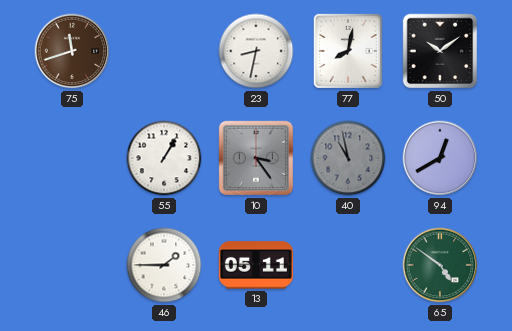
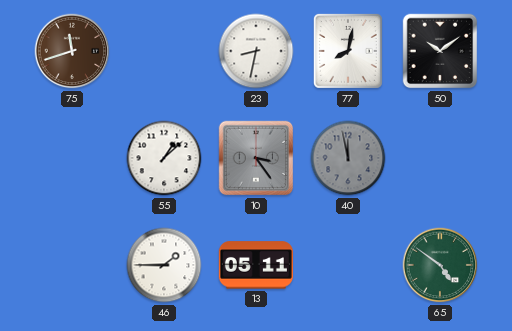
55: 1:05 -> 1:08 (164, 158)
40: 10:58 -> 11:58 (348, 158)
94: 12:40 -> none (440, 158)
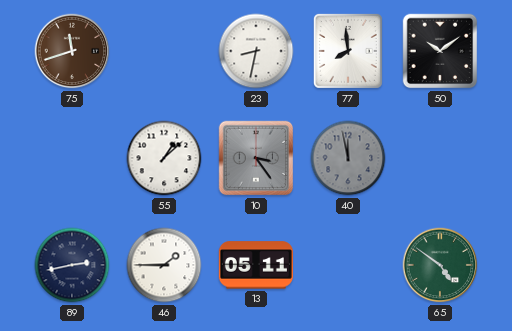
77: 8:02 -> 7:59 (348, 51)
89: none -> 2:43 (72, 265)
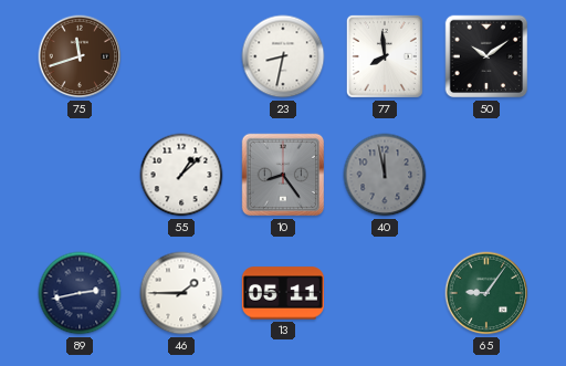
10: 3:24 -> 8:24 (283, 175)
65: 4:51 -> 9:06 (486, 293)
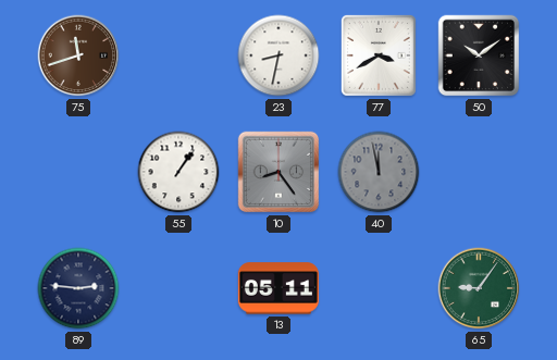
77: 7:59 -> 3:40 (379, 55)
55: 1:08 -> 1:06 (178, 172)
89: 2:43 -> 2:46 (78, 288)
46: 1:45 -> none (181, 293)
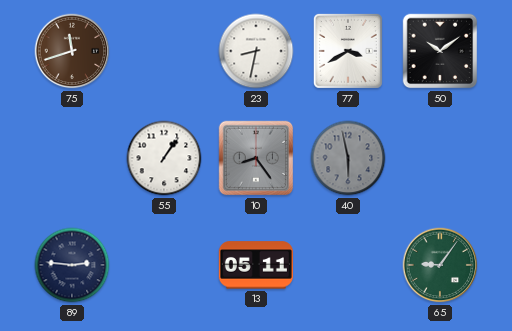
40: 11:58 -> 5:58 (348, 158)
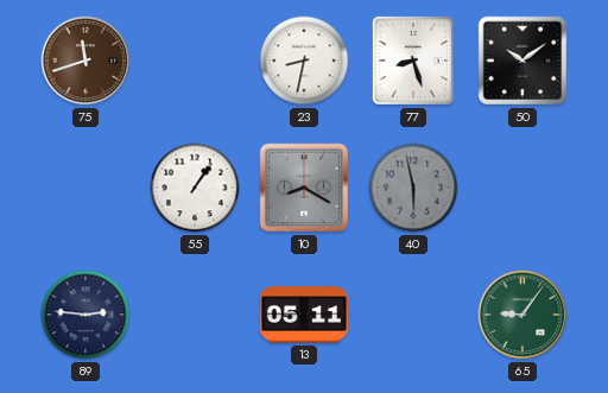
77: 3:40 -> 8:27 (413, 61)
10: 8:24 -> 8:20 (304, 188)
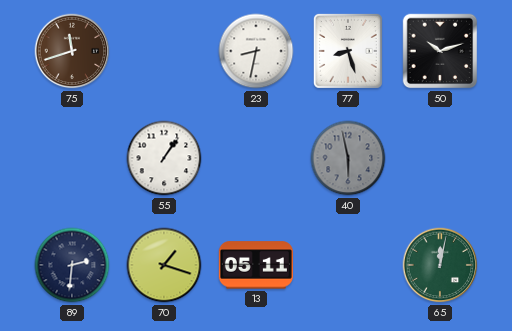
50: 10:09 -> 10:12 (440, 51)
10: 8:20 -> none (304, 188)
89: 2:46 -> 2:31 (72, 265)
70: none -> 1:18 (164, 265)
65: 9:06 -> 12:02 (440, 265)
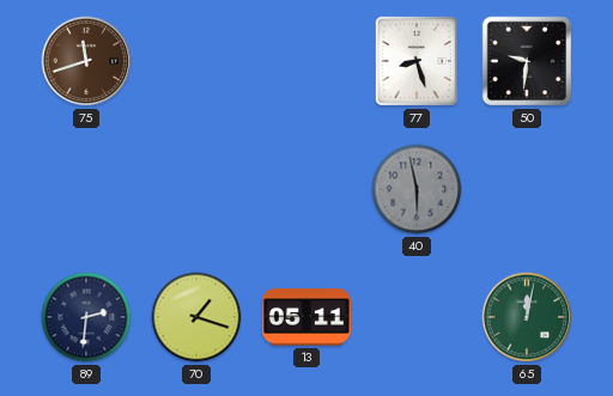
23: 8:32 -> none (256, 51)
50: 10:12 -> 9:31 (527, 61)
55: 1:06 -> none (164, 158)
